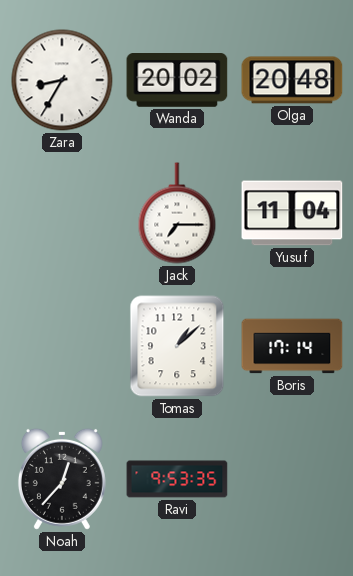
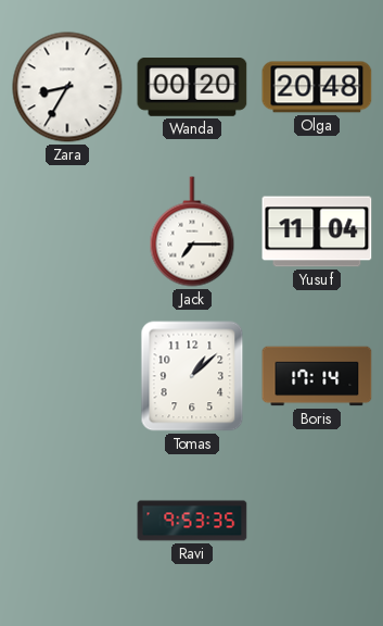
Wanda: 20:02 -> 00:20 (192, 88)
Noah: 12:37 -> none (62, 479)
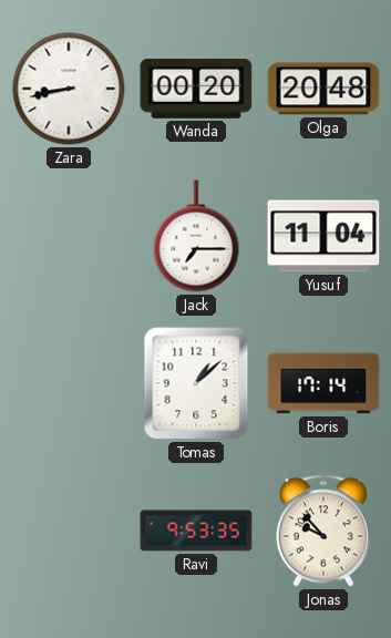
Zara: 8:35 -> 8:43 (69, 89)
Jonas: none -> 9:53 (323, 531)
